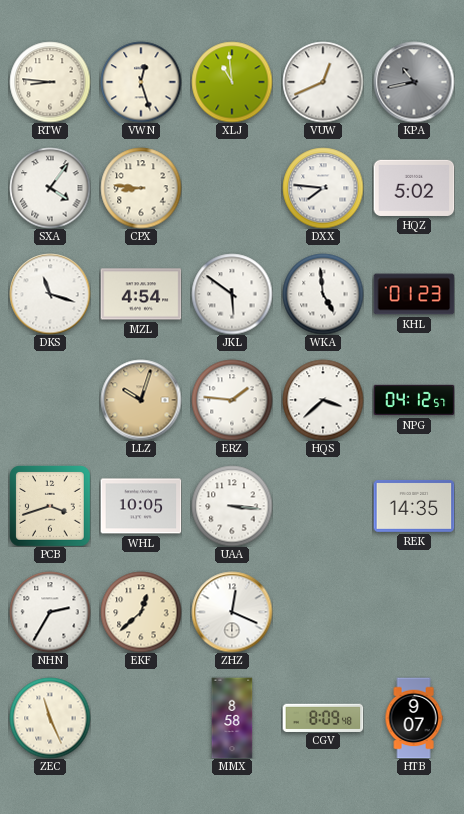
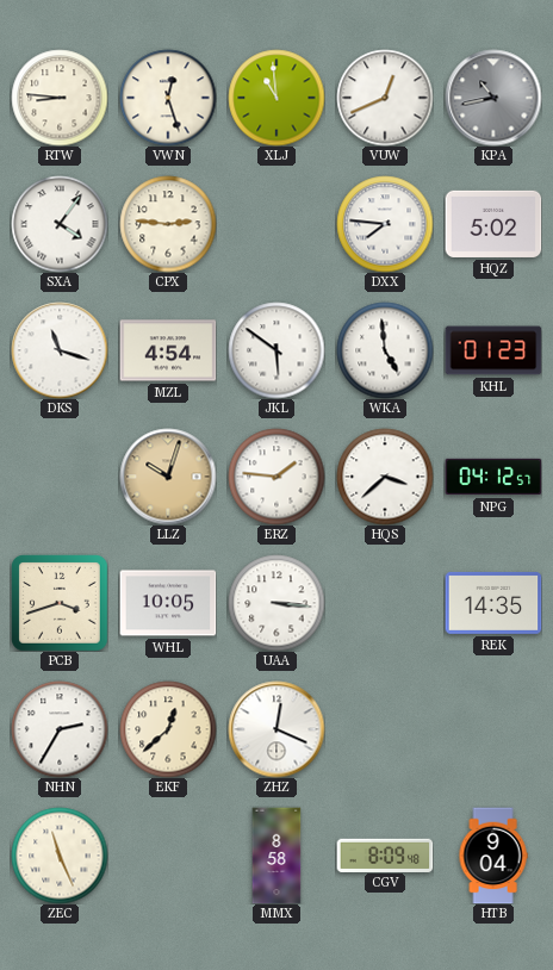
CPX: 8:46 -> 2:46 (168, 224)
HTB: 9:07 -> 9:04 (493, 856)
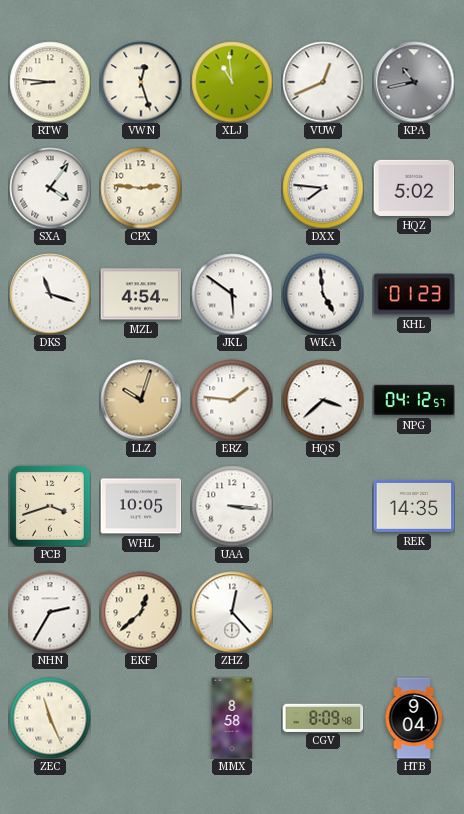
ZHZ: 12:19 -> 12:23 (232, 612)
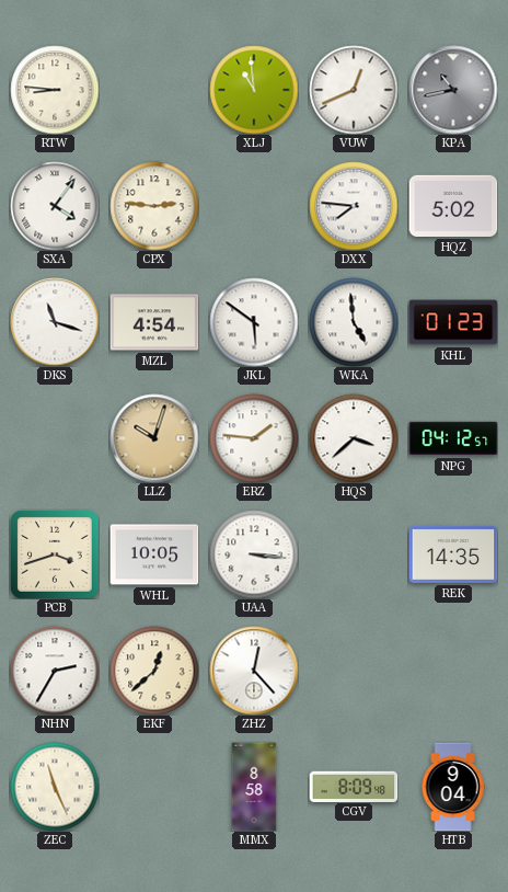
VWN: 12:27 -> none (141, 82)
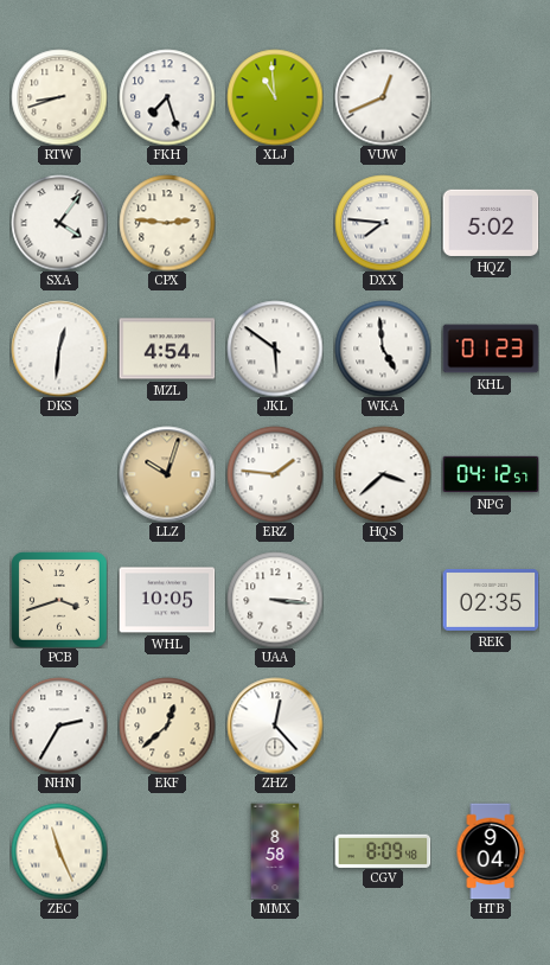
RTW: 8:46 -> 8:42 (59, 97)
FKH: none -> 7:27 (167, 97)
KPA: 10:43 -> none (453, 90)
DKS: 11:18 -> 12:31 (59, 349)
REK: 14:35 -> 02:35 (491, 600)
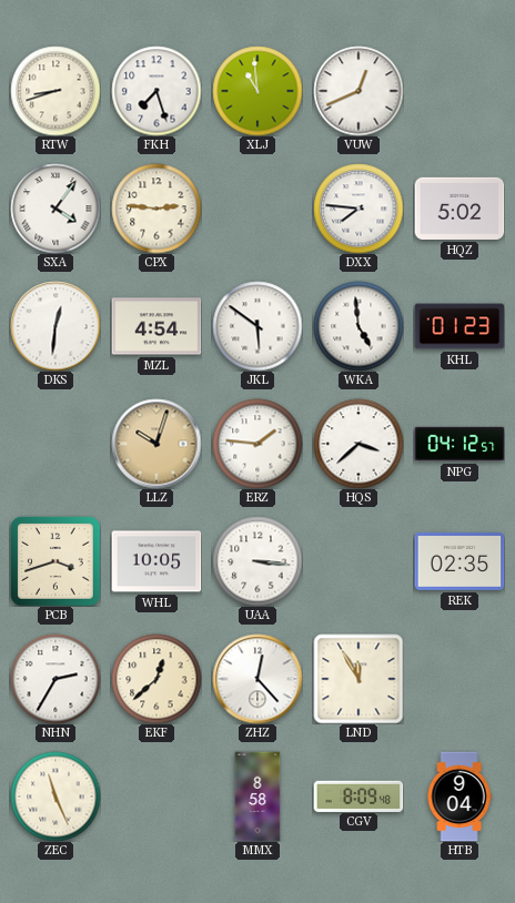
LND: none -> 11:55 (359, 679)
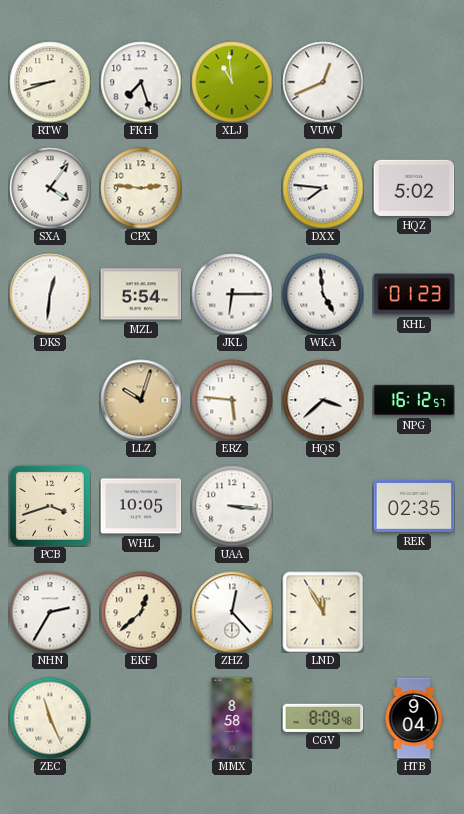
MZL: 4:54 -> 5:54 (141, 294)
JKL: 5:51 -> 6:15 (232, 294)
ERZ: 1:46 -> 5:46 (232, 400)
NPG: 04:12 -> 16:12 (414, 400)
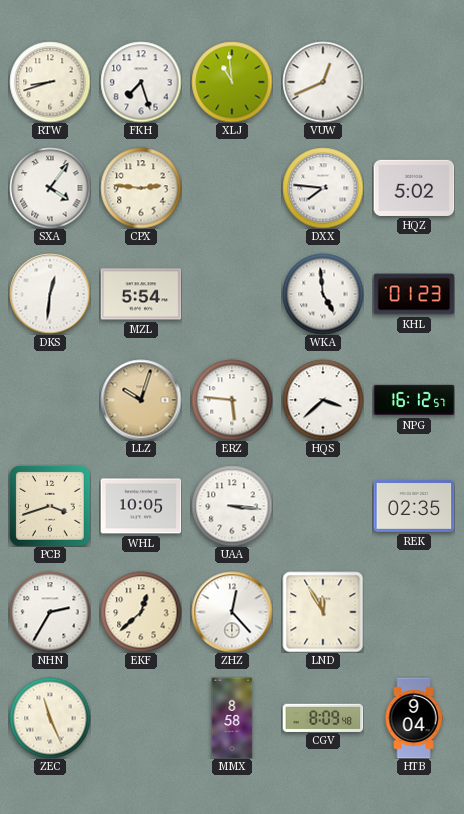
JKL: 6:15 -> none (232, 294)
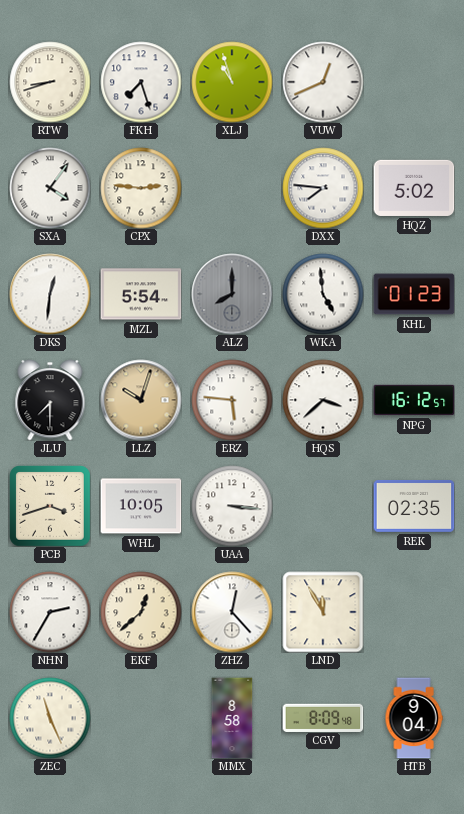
XLJ: 10:59 -> 10:57 (232, 82)
ALZ: none -> 8:00 (232, 294)
JLU: none -> 7:30 (50, 400)
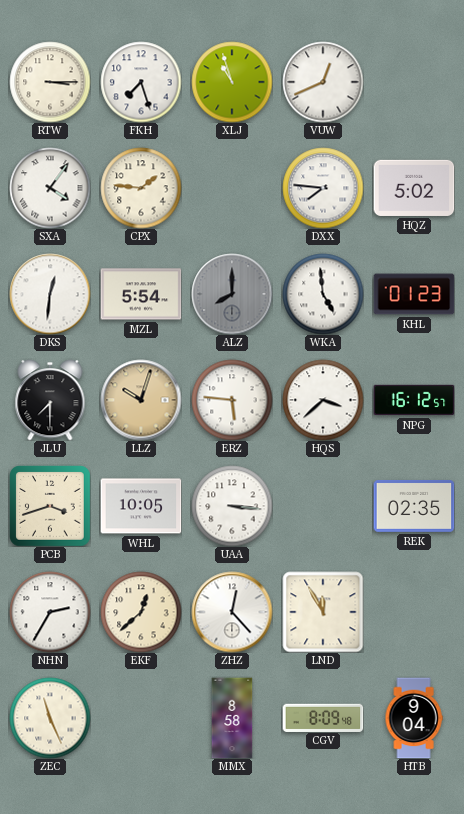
RTW: 8:42 -> 3:15 (50, 82)
CPX: 2:46 -> 1:46 (141, 188)
